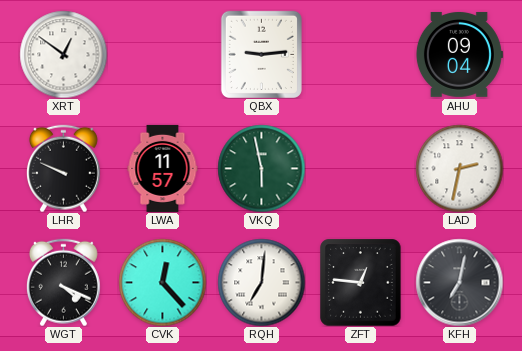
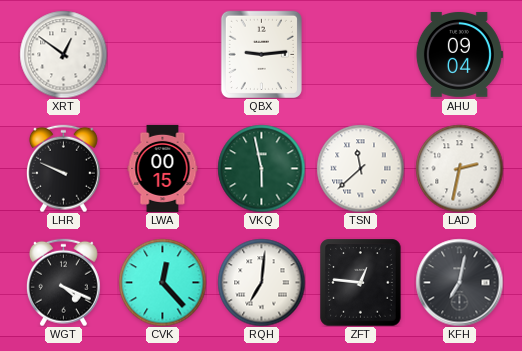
LWA: 11:57 -> 00:15 (163, 168)
TSN: none -> 11:38 (360, 168)
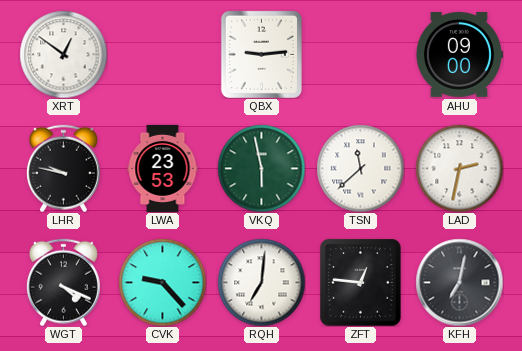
AHU: 09:04 -> 09:00 (459, 54)
LHR: 9:49 -> 9:47 (63, 168)
LWA: 00:15 -> 23:53 (163, 168)
CVK: 12:23 -> 9:23 (162, 282)
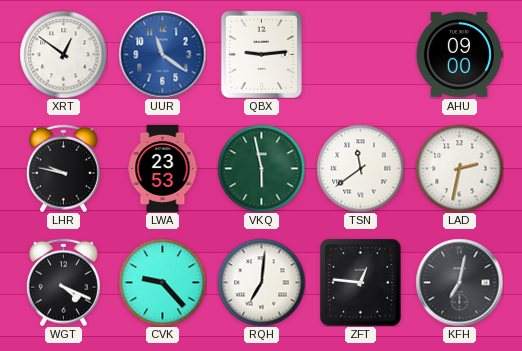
UUR: none -> 11:21 (162, 54)
TSN: 11:38 -> 11:39 (360, 168)
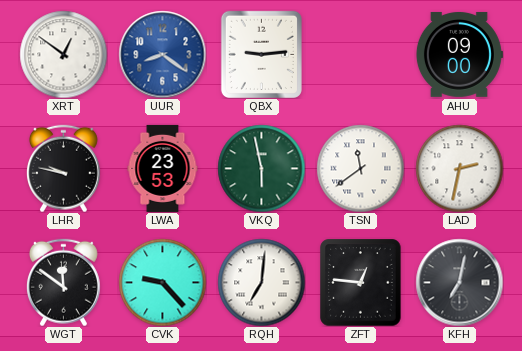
UUR: 11:21 -> 8:21 (162, 54)
WGT: 4:19 -> 11:51 (63, 282)
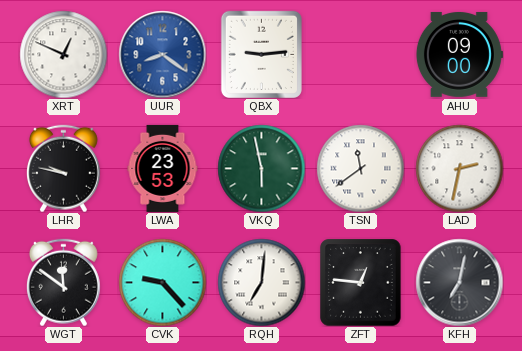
XRT: 12:51 -> 12:49 (63, 54)
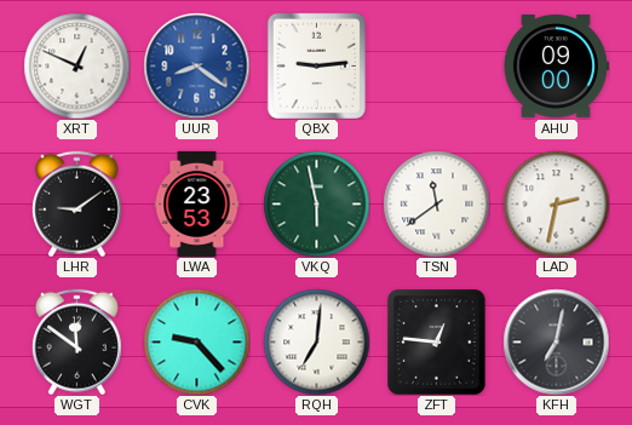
LHR: 9:47 -> 9:09 (76, 203)
